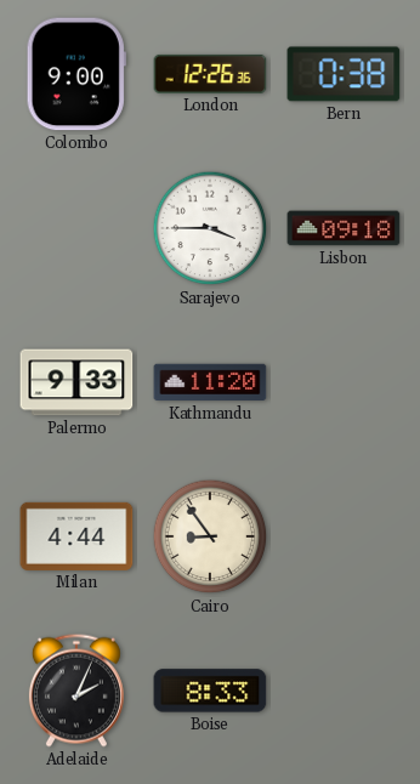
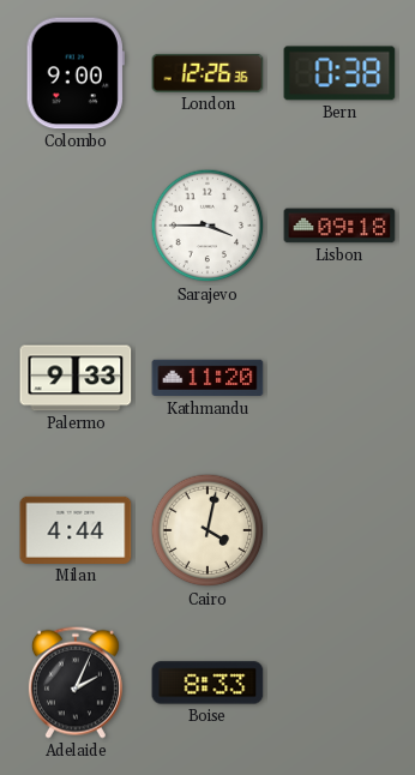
Cairo: 8:54 -> 4:02 (207, 530)
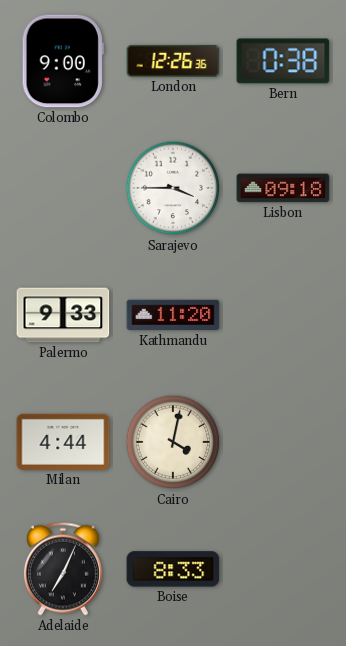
Adelaide: 2:04 -> 7:04 (63, 569)
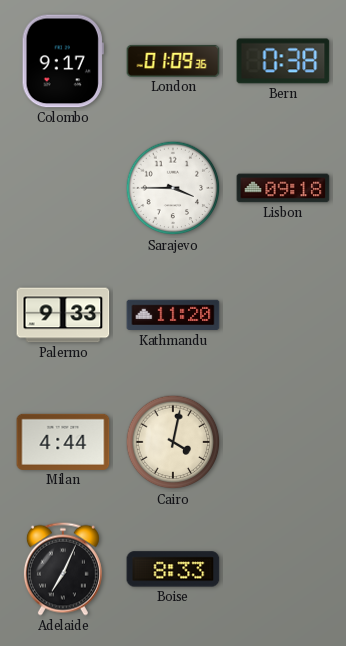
Colombo: 9:00 -> 9:17 (63, 61)
London: 12:26 -> 01:09 (173, 61)
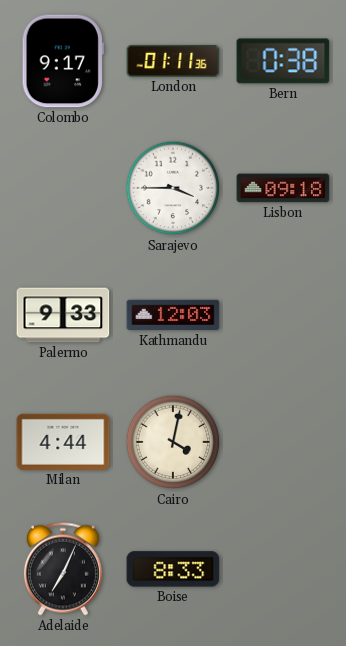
London: 01:09 -> 01:11 (173, 61)
Kathmandu: 11:20 -> 12:03 (173, 315)
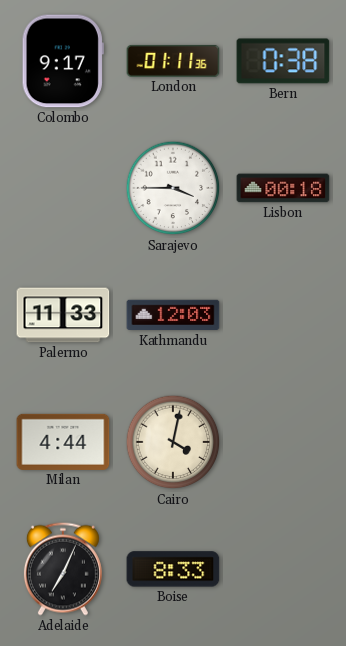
Lisbon: 09:18 -> 00:18 (283, 188)
Palermo: 9:33 -> 11:33 (63, 315)
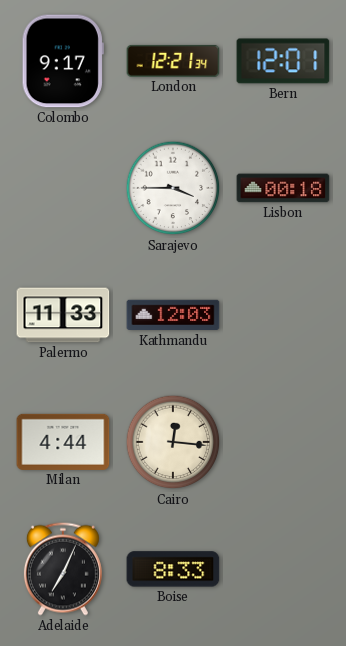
London: 01:11 -> 12:21 (173, 61)
Bern: 0:38 -> 12:01 (283, 61)
Cairo: 4:02 -> 12:16 (173, 442)
